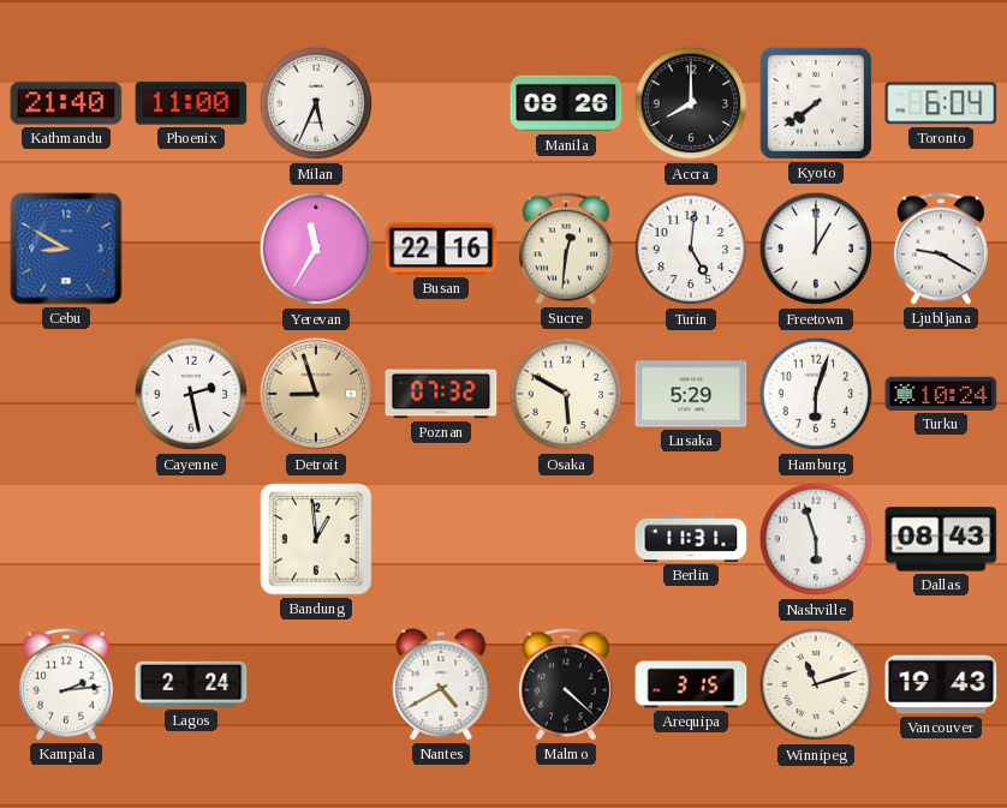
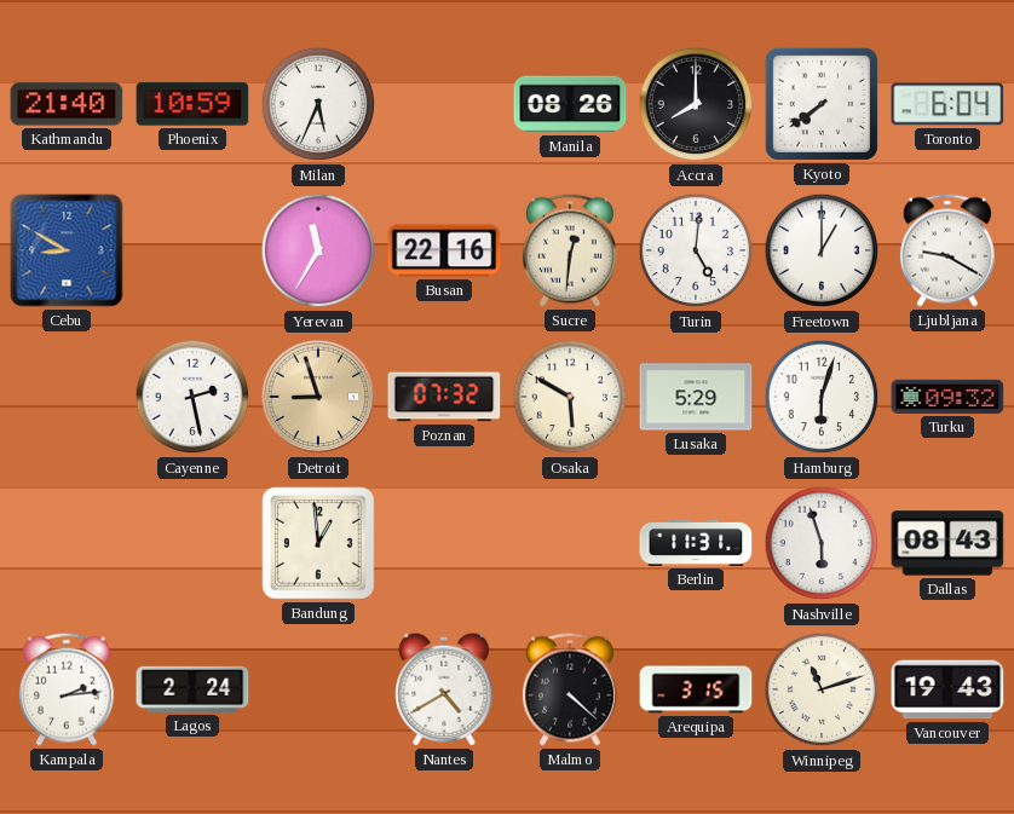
Phoenix: 11:00 -> 10:59 (192, 104)
Turku: 10:24 -> 09:32 (947, 397)
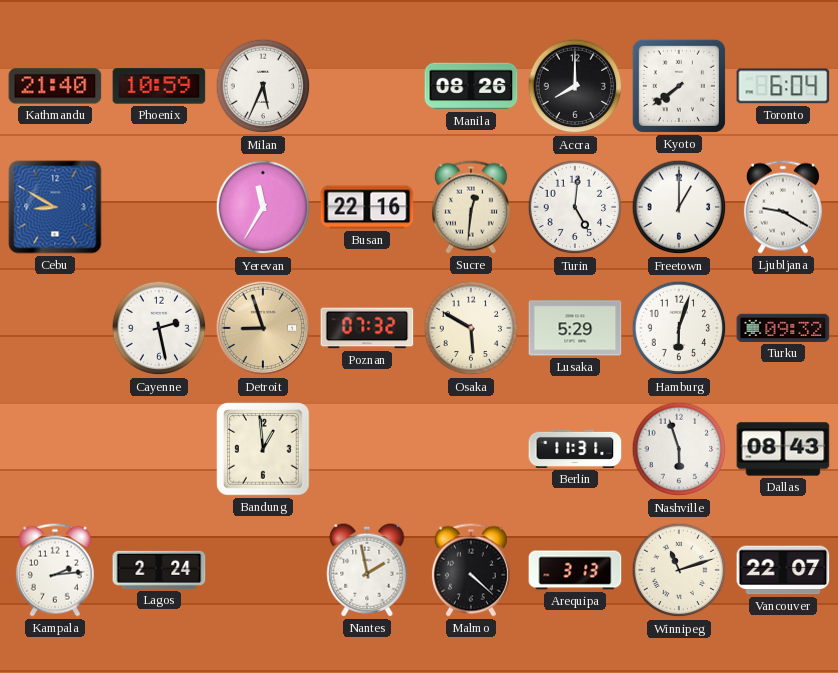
Nantes: 4:40 -> 1:58 (367, 570)
Arequipa: 3:15 -> 3:13 (575, 570)
Vancouver: 19:43 -> 22:07 (783, 570)
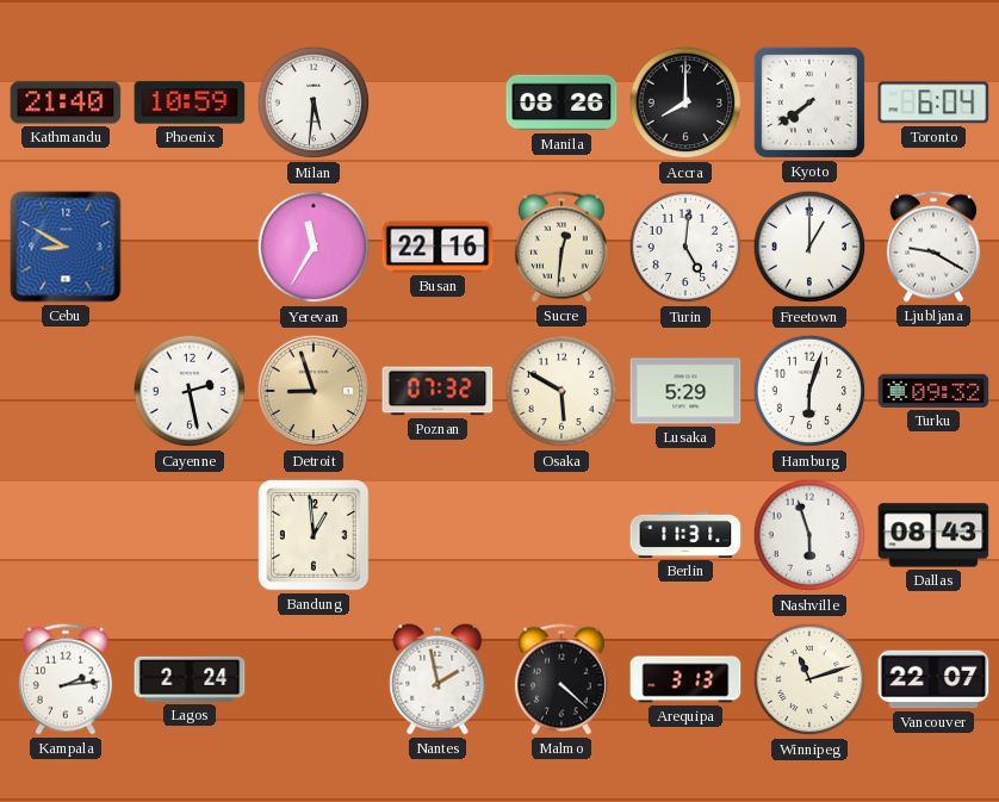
Milan: 5:34 -> 5:31 (314, 102)
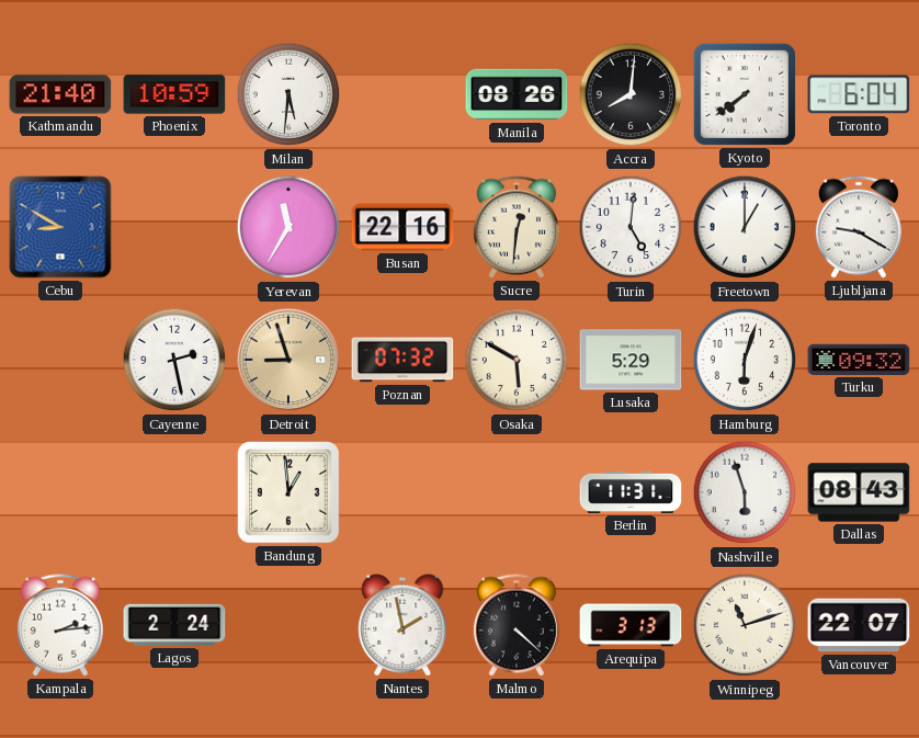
Accra: 8:00 -> 8:01 (631, 94)
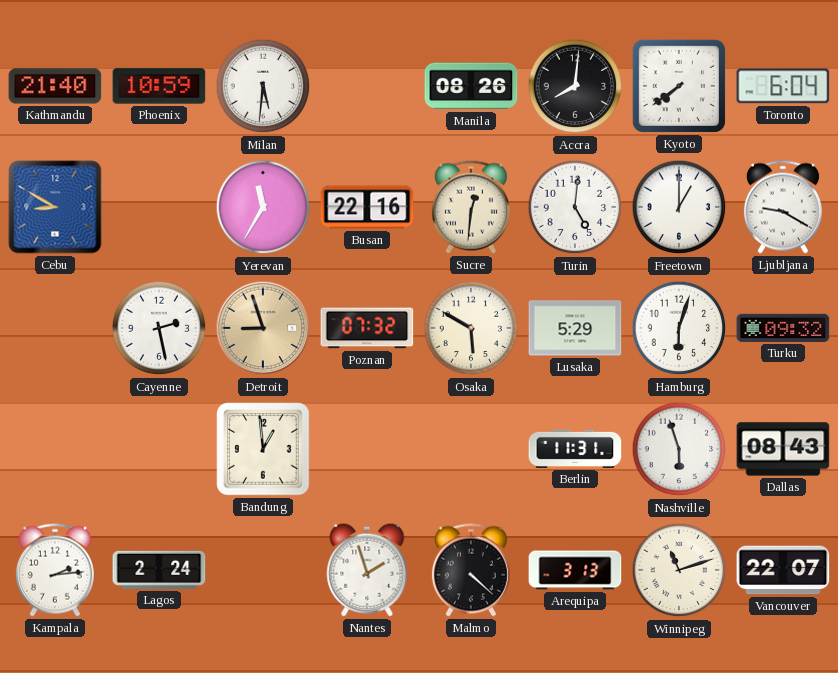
Nantes: 1:58 -> 1:57 (367, 570)
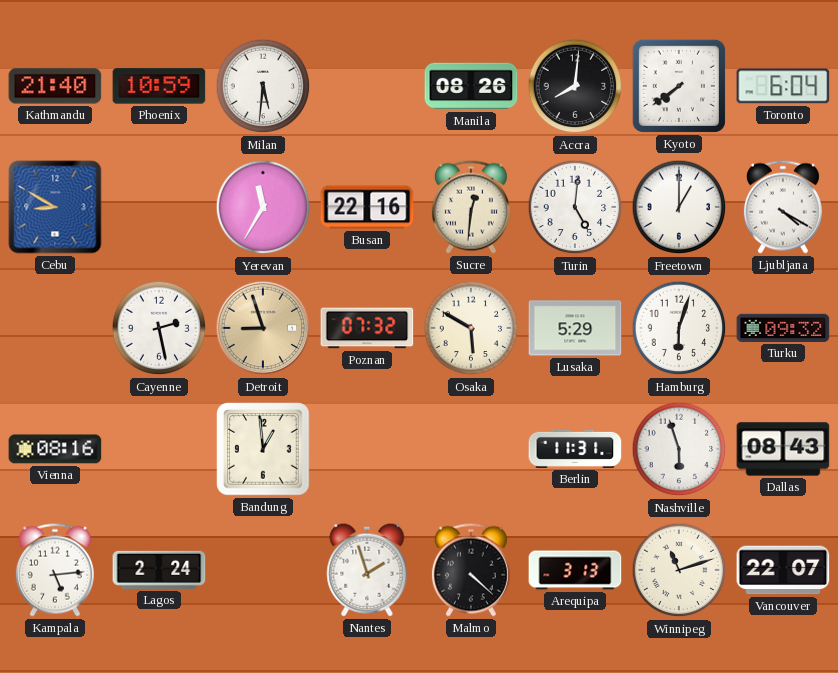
Ljubljana: 9:20 -> 4:20 (783, 207)
Vienna: none -> 08:16 (55, 449)
Kampala: 2:14 -> 5:14 (55, 570)
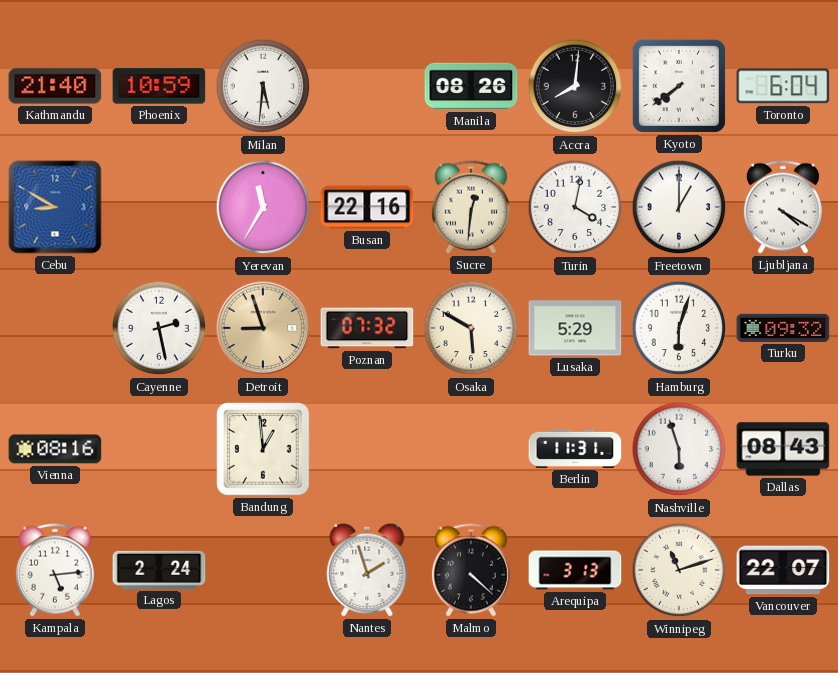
Turin: 5:01 -> 4:02 (575, 207)
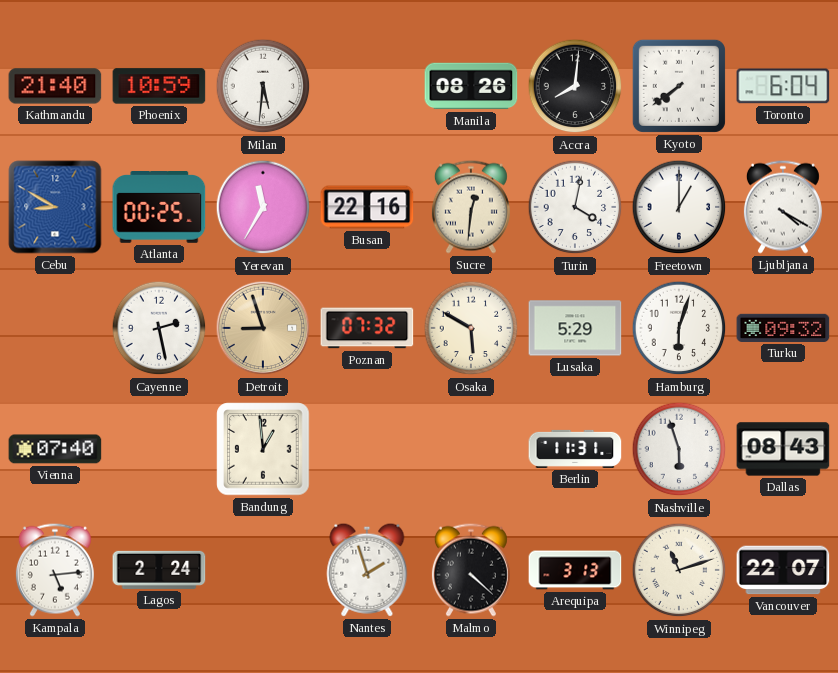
Atlanta: none -> 00:25 (159, 208)
Vienna: 08:16 -> 07:40 (55, 449)
